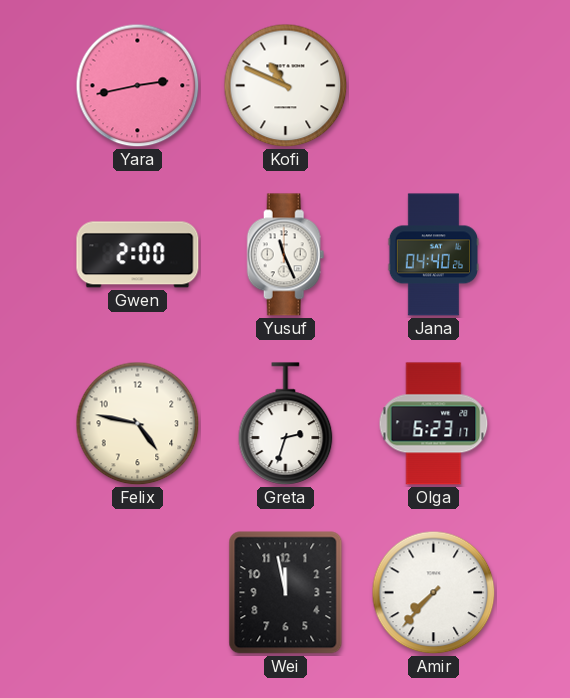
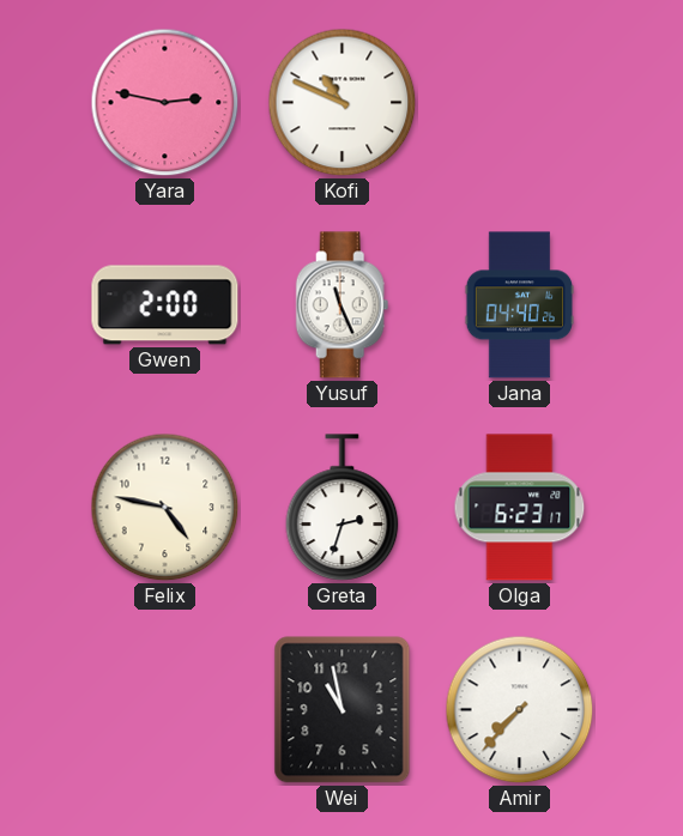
Yara: 2:43 -> 2:47 (165, 103)
Wei: 11:58 -> 10:58 (343, 710)
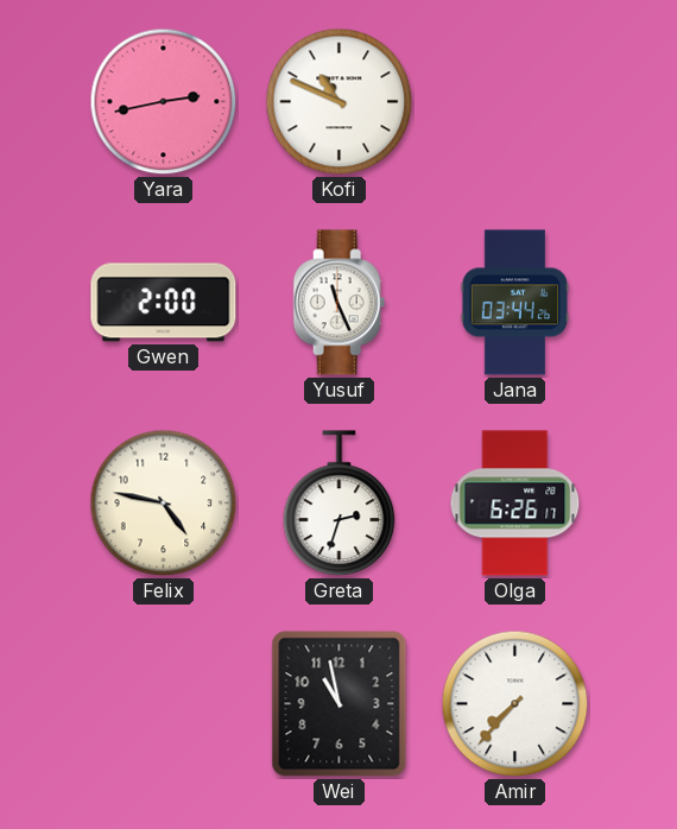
Yara: 2:47 -> 2:43 (164, 102)
Jana: 04:40 -> 03:44 (515, 303)
Olga: 6:23 -> 6:26 (515, 504)
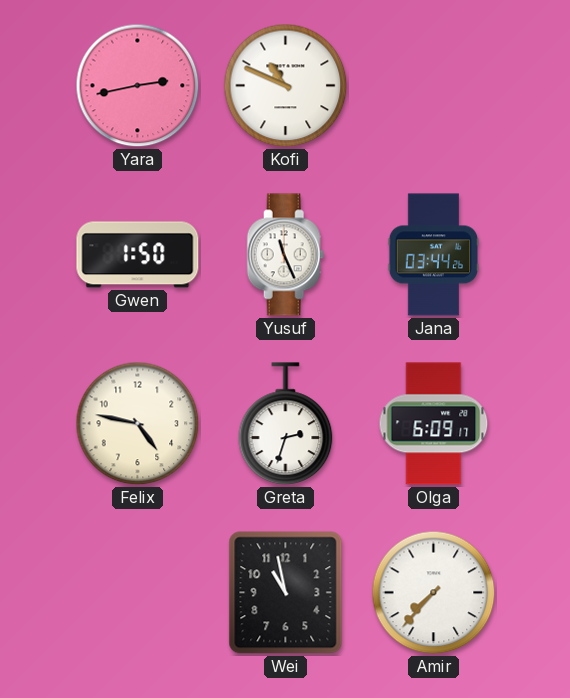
Gwen: 2:00 -> 1:50 (138, 255)
Olga: 6:26 -> 6:09 (434, 424)
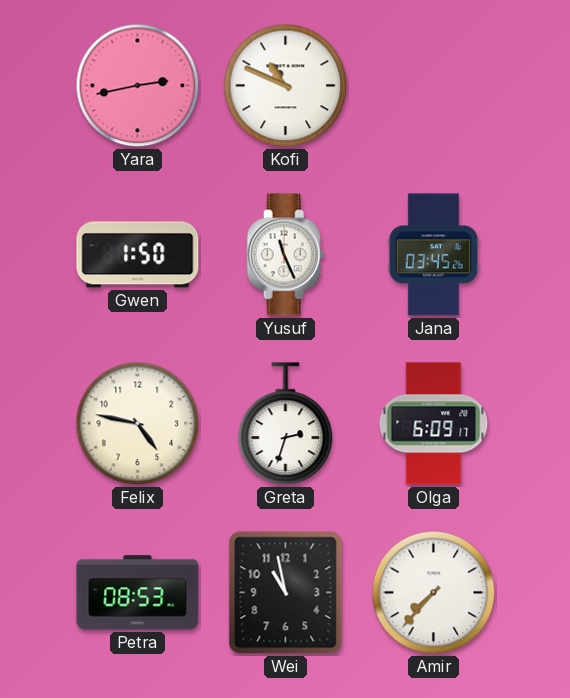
Jana: 03:44 -> 03:45 (434, 255)
Petra: none -> 08:53 (138, 593)
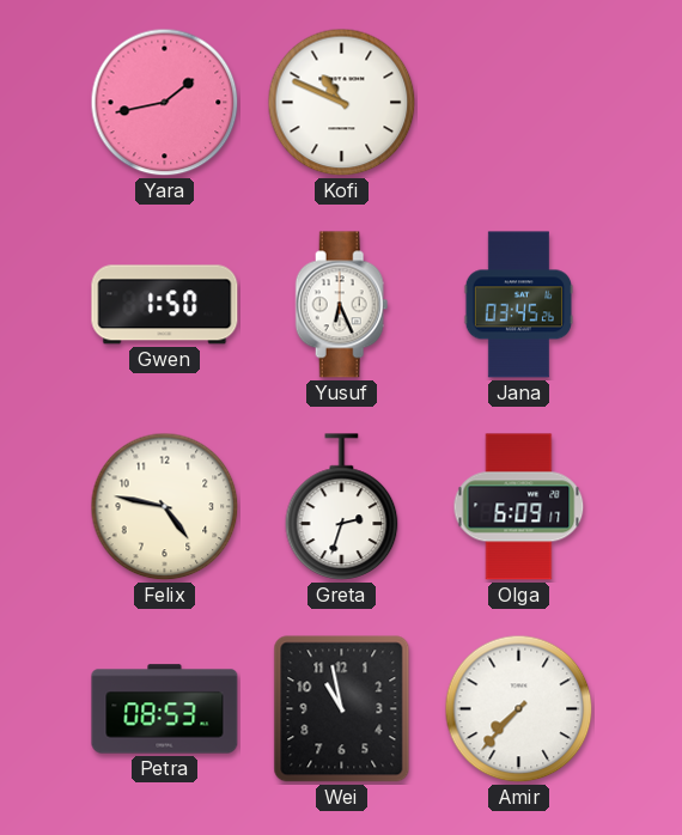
Yara: 2:43 -> 1:43 (165, 103)
Yusuf: 11:26 -> 6:26 (342, 305)
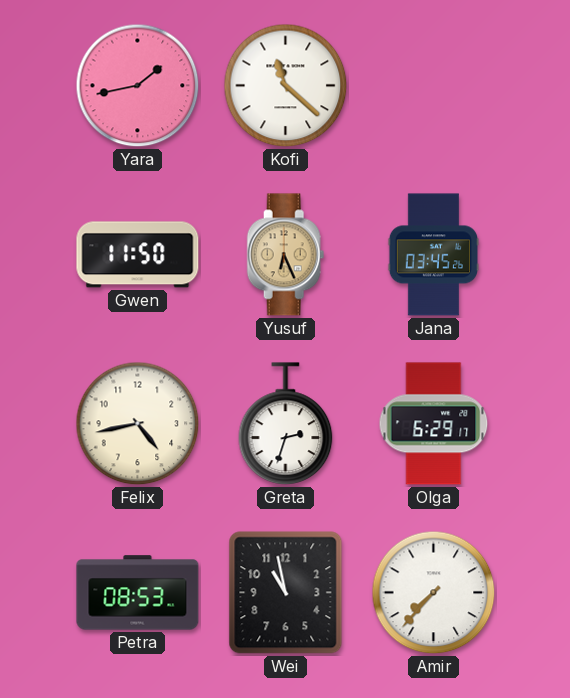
Kofi: 10:49 -> 11:22 (286, 86)
Gwen: 1:50 -> 11:50 (138, 255)
Yusuf dial: white -> champagne (286, 255)
Felix: 4:47 -> 4:43 (138, 424)
Olga: 6:09 -> 6:29 (434, 424)
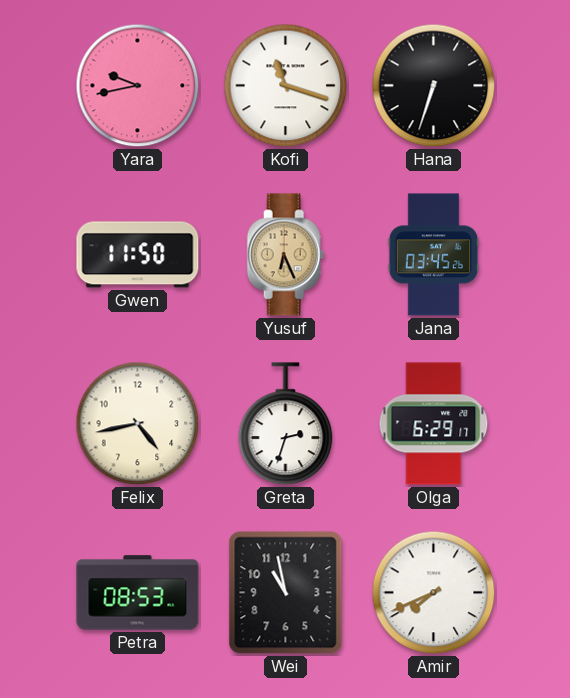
Yara: 1:43 -> 9:43 (138, 86)
Kofi: 11:22 -> 11:18 (286, 86)
Hana: none -> 6:33 (434, 86)
Amir: 7:37 -> 7:41 (434, 593)
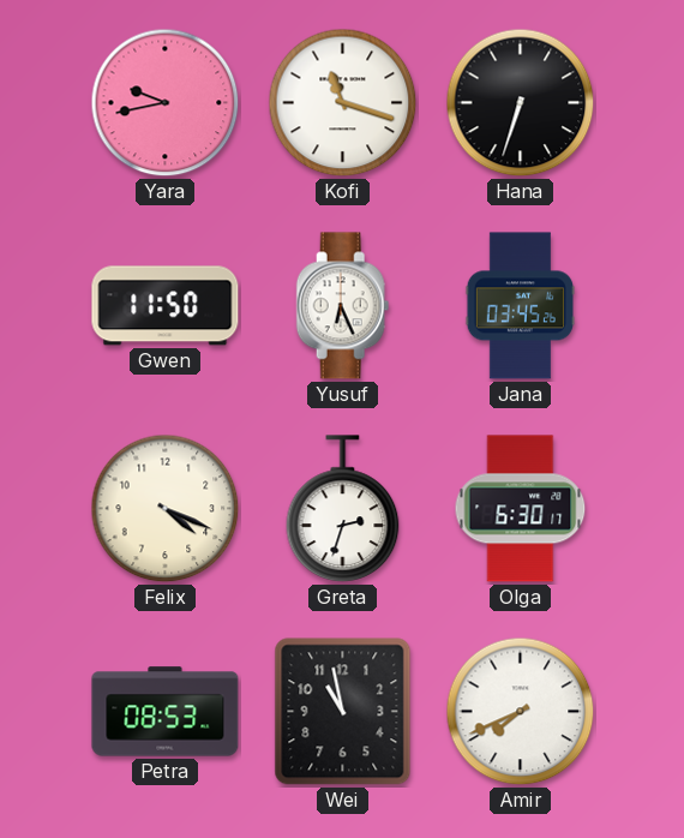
Yusuf dial: champagne -> white (343, 306)
Felix: 4:43 -> 4:19 (166, 509)
Olga: 6:29 -> 6:30 (521, 509)
